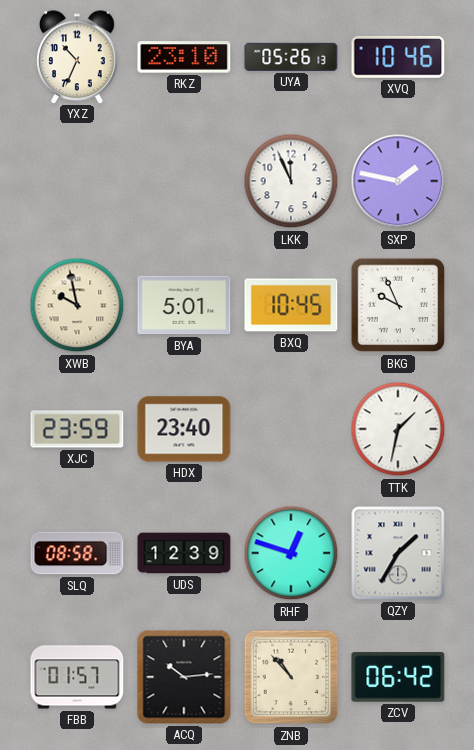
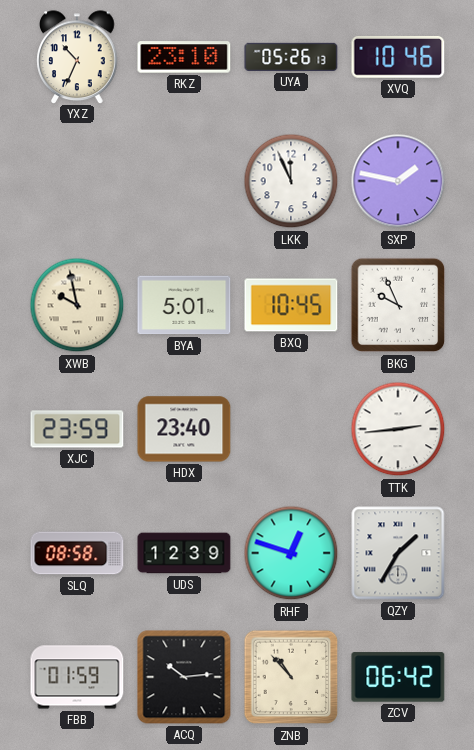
TTK: 1:32 -> 2:44 (398, 429)
FBB: 01:57 -> 01:59 (77, 677)
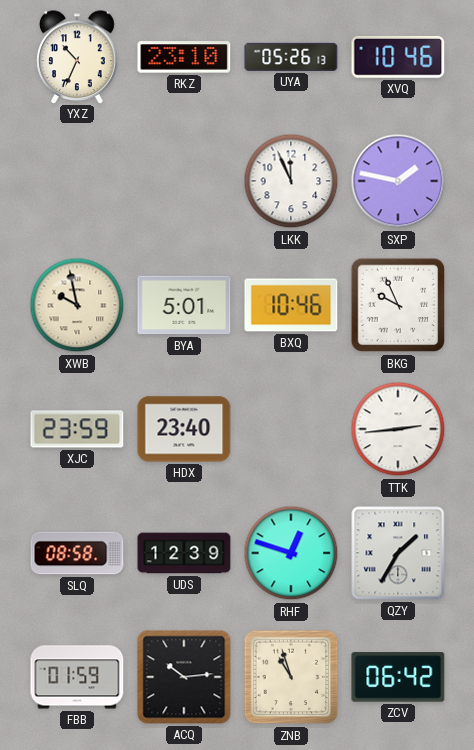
BXQ: 10:45 -> 10:46 (291, 305)
ZNB: 10:53 -> 10:57 (291, 677)
